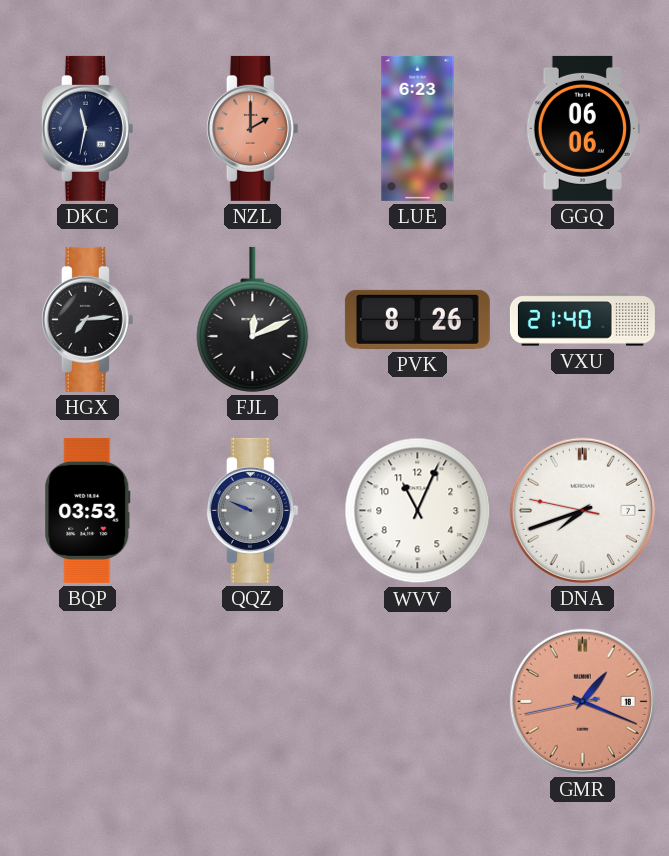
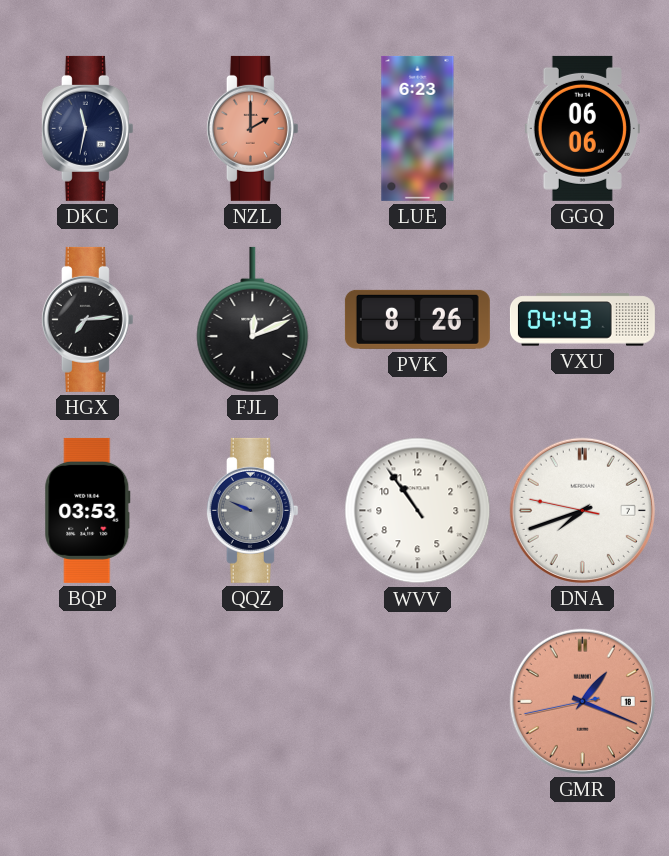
VXU: 21:40 -> 04:43 (582, 320)
WVV: 11:04 -> 10:54 (418, 511)
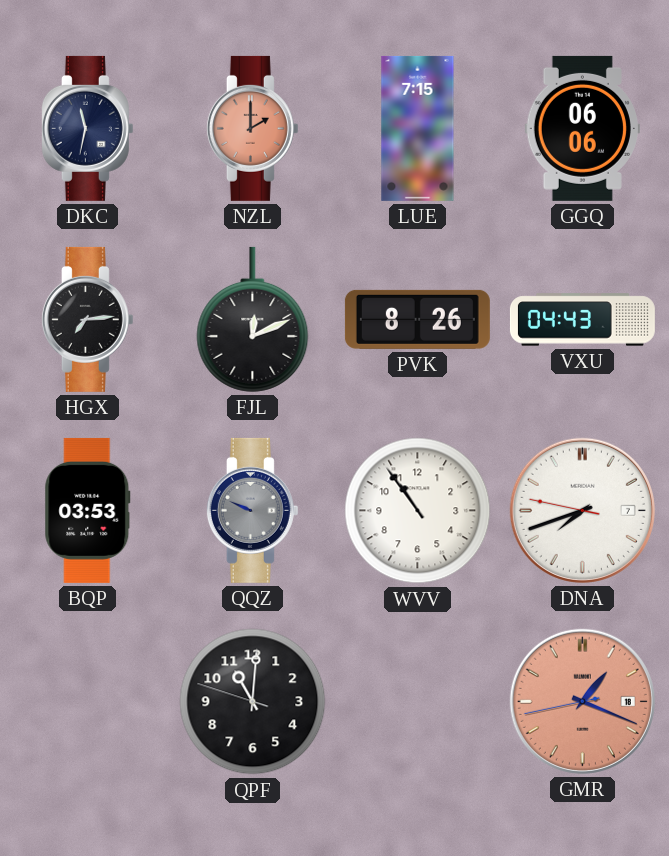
LUE: 6:23 -> 7:15 (418, 128)
QPF: none -> 11:00 (253, 702)
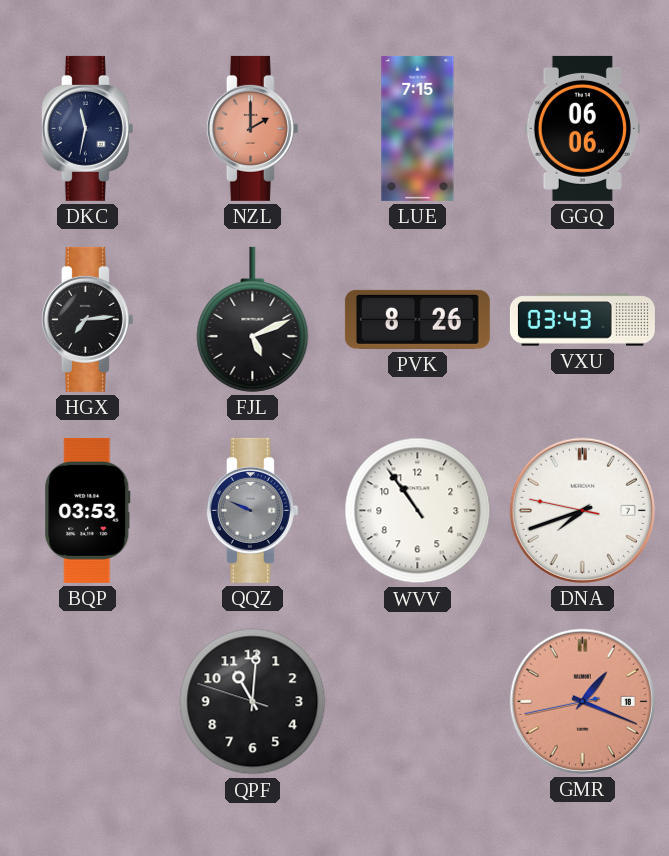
FJL: 12:11 -> 5:11 (253, 319)
VXU: 04:43 -> 03:43 (582, 320)
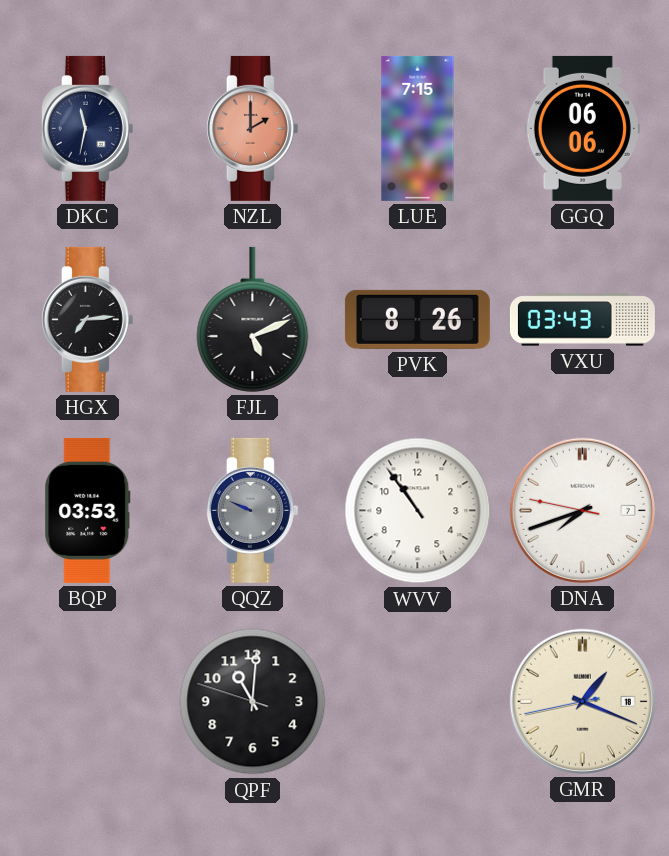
GMR dial: salmon -> cream (582, 701)
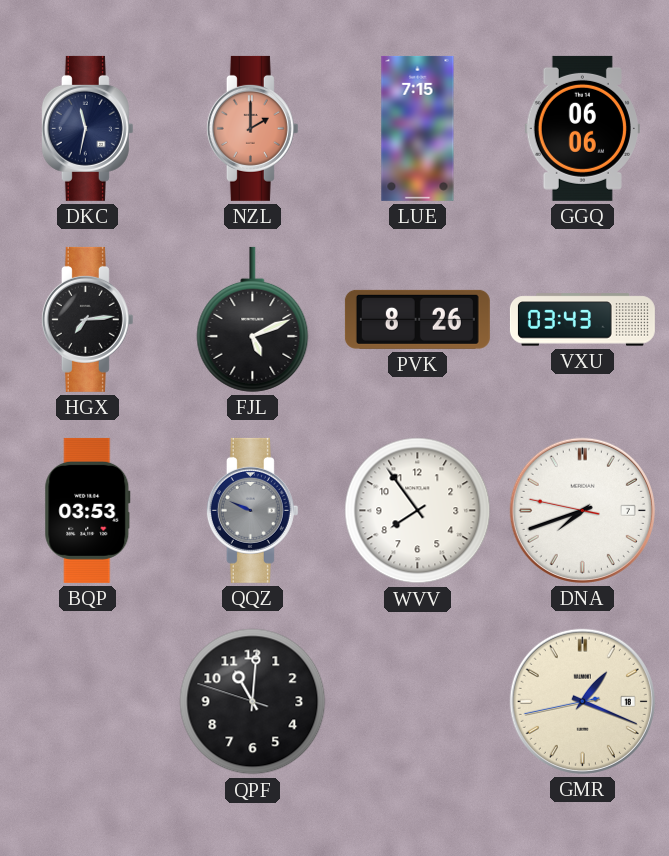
WVV: 10:54 -> 7:54 (418, 511)
